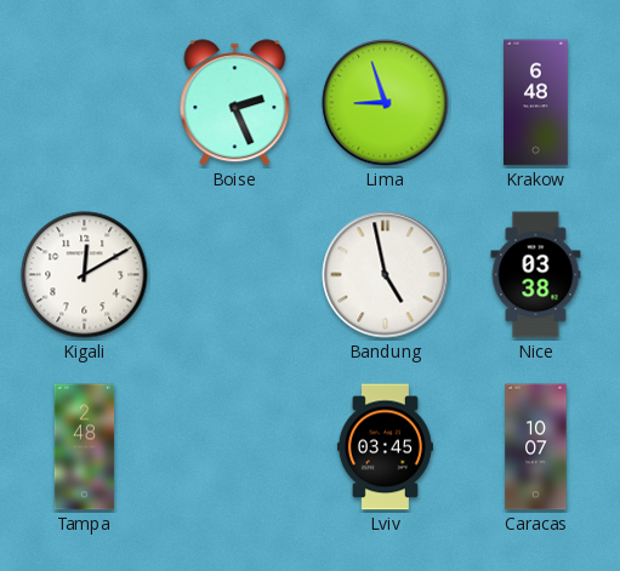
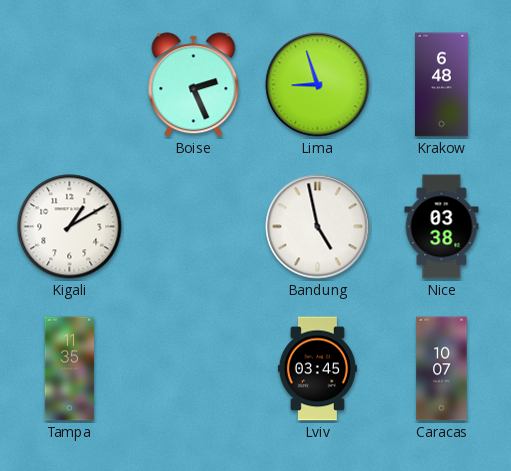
Kigali: 12:10 -> 1:10 (70, 227)
Tampa: 2:48 -> 11:35 (70, 369)
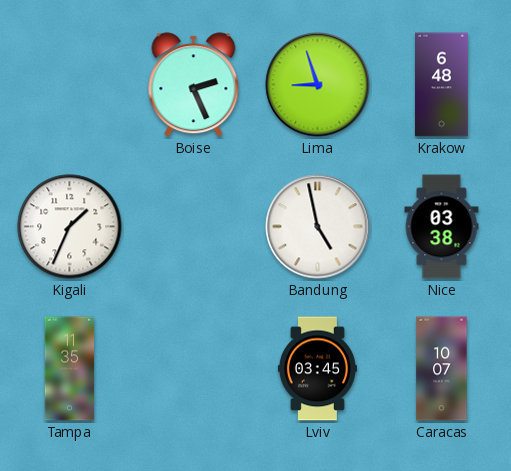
Kigali: 1:10 -> 1:34 (70, 227)
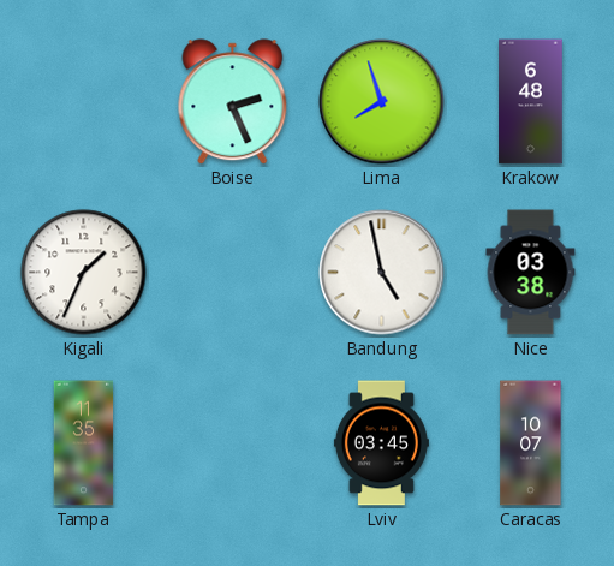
Lima: 8:57 -> 7:57 (382, 102)
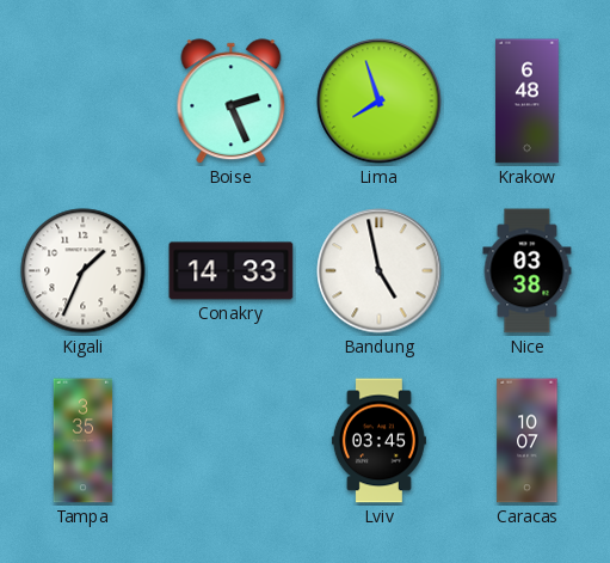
Conakry: none -> 14:33 (232, 271)
Tampa: 11:35 -> 3:35 (84, 441)
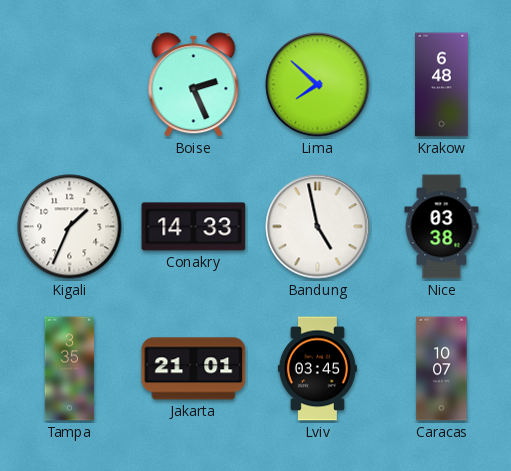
Lima: 7:57 -> 7:52 (318, 85)
Jakarta: none -> 21:01 (194, 369)
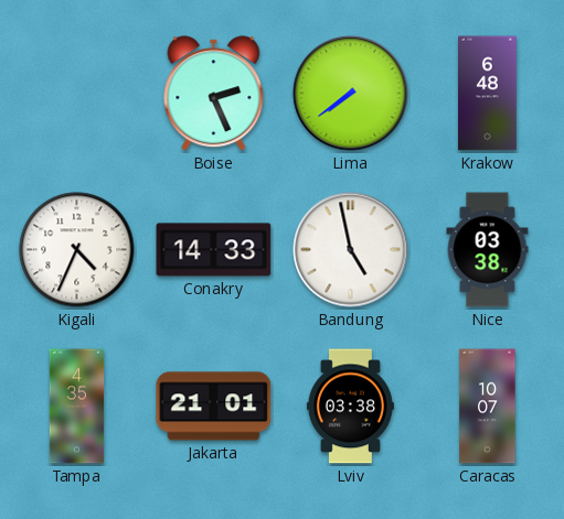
Lima: 7:52 -> 7:39 (351, 94)
Kigali: 1:34 -> 4:34 (77, 250)
Tampa: 3:35 -> 4:35 (77, 407)
Lviv: 03:45 -> 03:38 (350, 407)
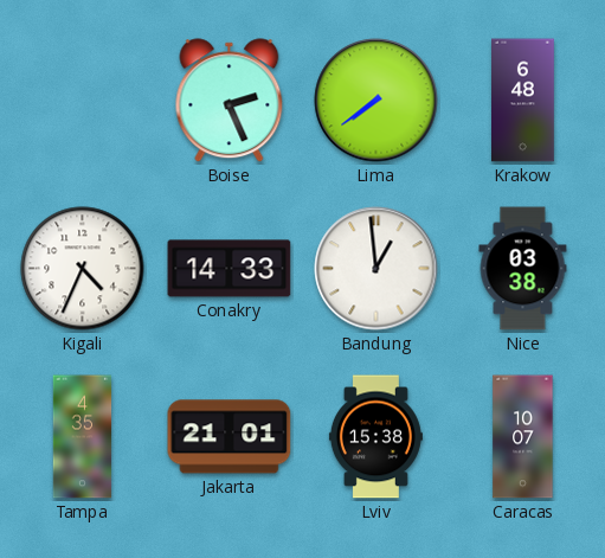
Bandung: 4:58 -> 12:59 (376, 269)
Lviv: 03:38 -> 15:38 (375, 437)
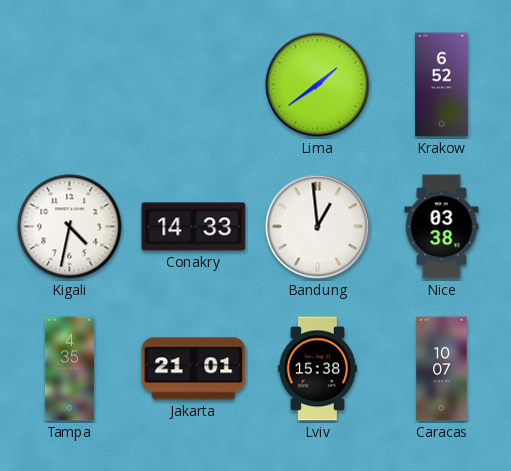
Boise: 2:26 -> none (230, 101)
Lima: 7:39 -> 1:39 (318, 85)
Krakow: 6:48 -> 6:52 (442, 85)
Kigali: 4:34 -> 4:32 (70, 227)
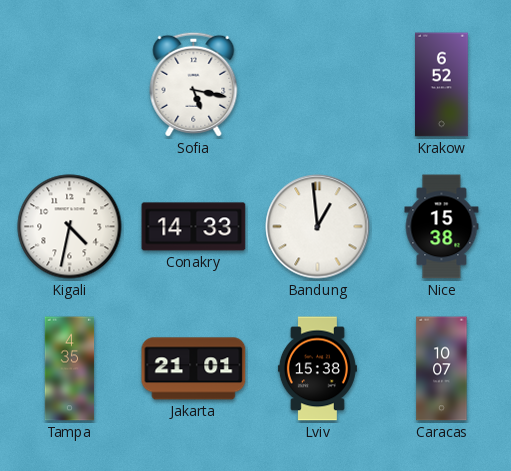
Sofia: none -> 5:17 (194, 84)
Lima: 1:39 -> none (318, 85)
Nice: 03:38 -> 15:38 (442, 227)
